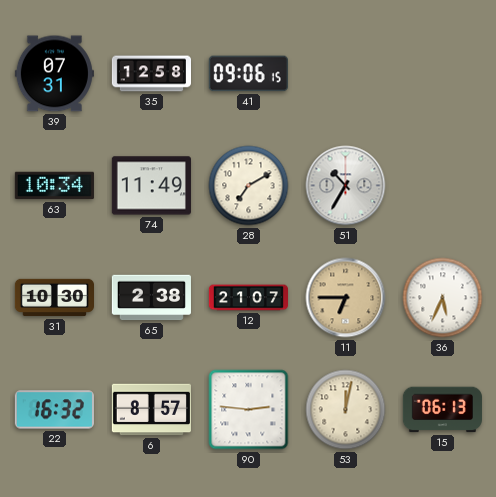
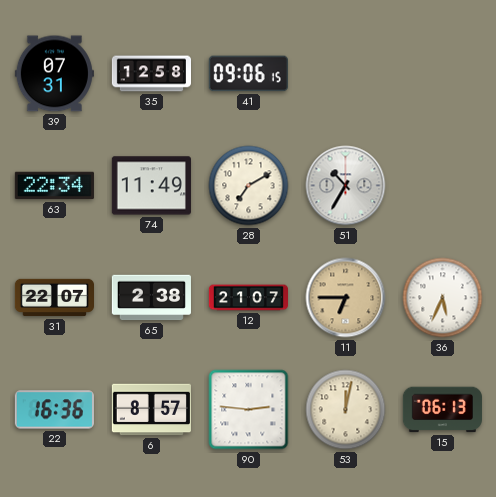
63: 10:34 -> 22:34 (54, 186)
31: 10:30 -> 22:07 (54, 298)
22: 16:32 -> 16:36 (54, 410)
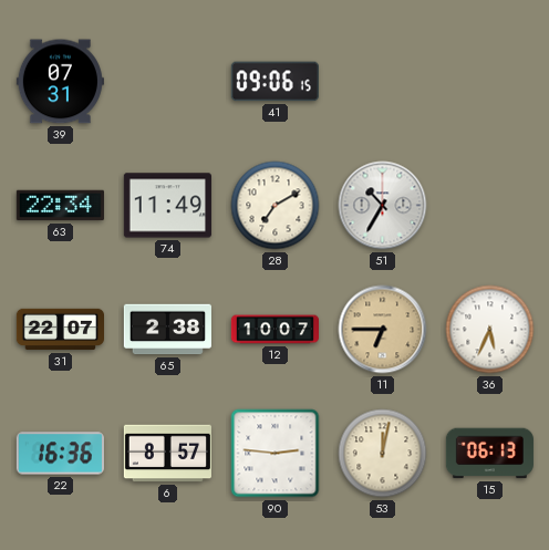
35: 12:58 -> none (151, 74)
12: 21:07 -> 10:07 (274, 330)
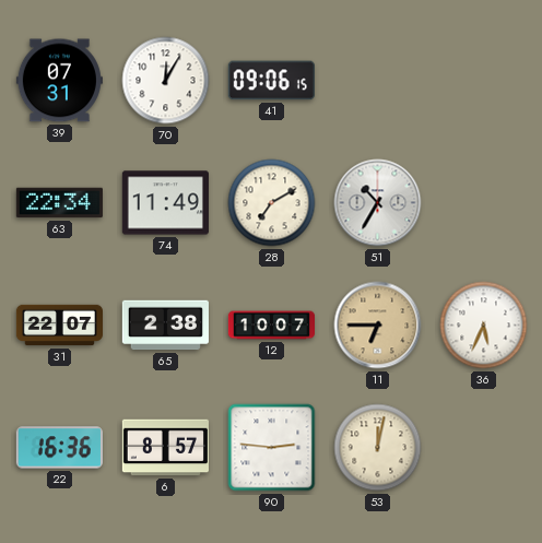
70: none -> 12:05 (166, 81)
15: 06:13 -> none (489, 454)
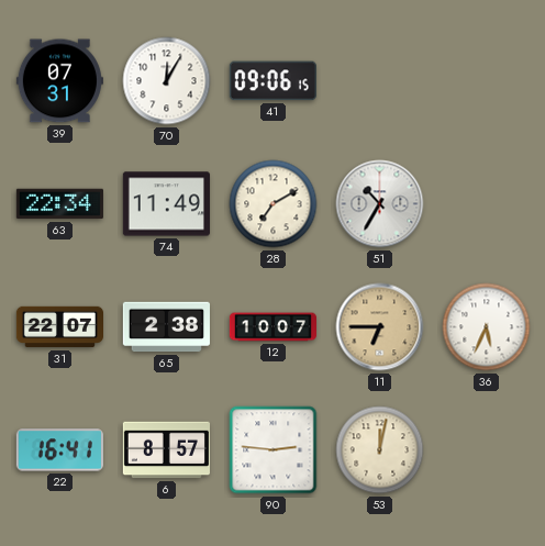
22: 16:36 -> 16:41 (59, 450)
